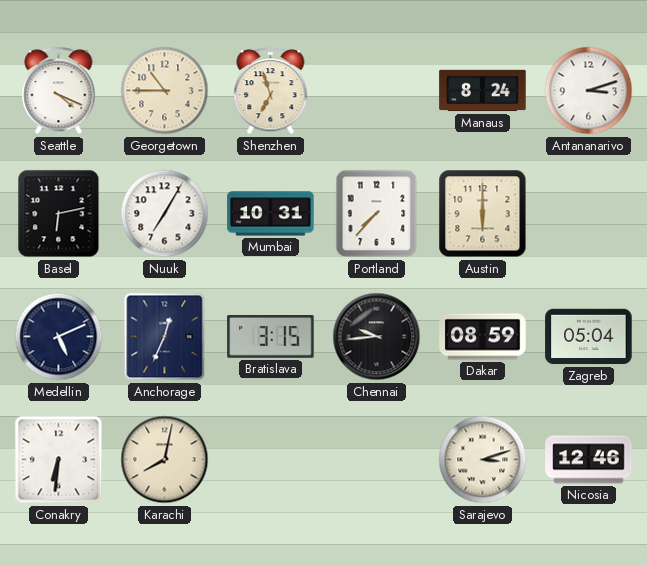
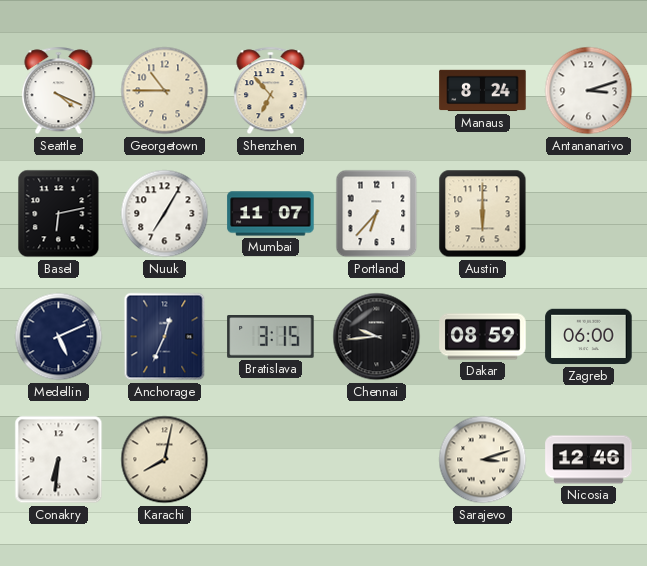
Shenzhen: 6:57 -> 6:53 (271, 91)
Mumbai: 10:31 -> 11:07 (271, 214)
Portland: 7:37 -> 6:37 (377, 214)
Zagreb: 05:04 -> 06:00 (589, 337)
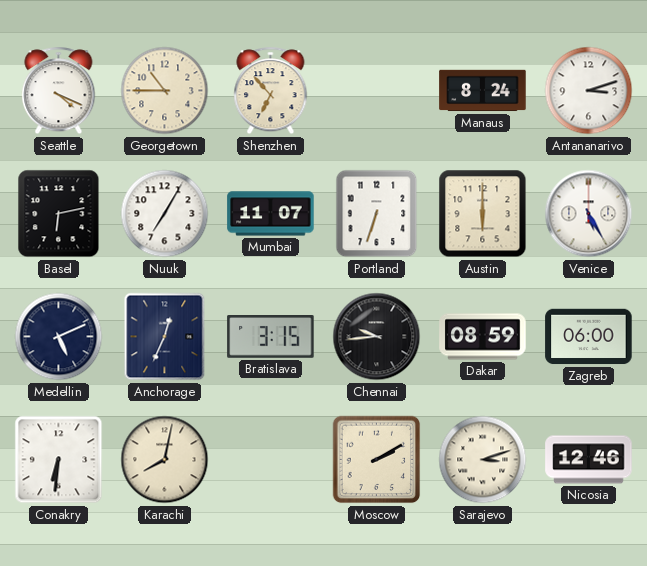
Portland: 6:37 -> 6:33 (377, 214)
Venice: none -> 5:25 (589, 214)
Moscow: none -> 2:10 (377, 460)
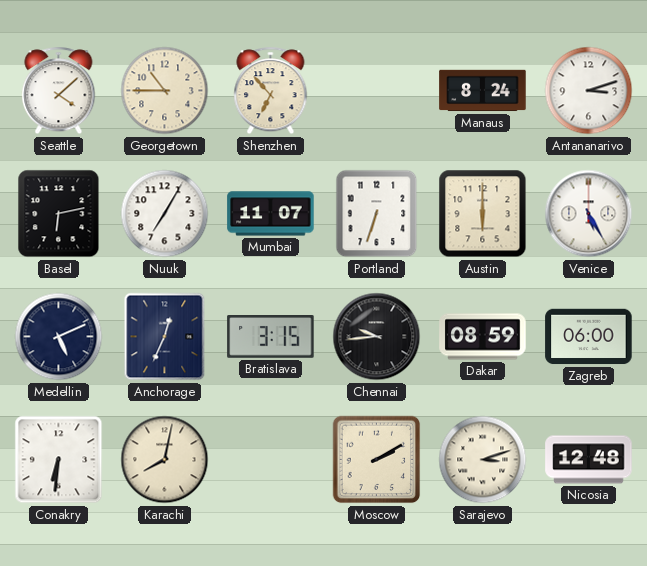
Seattle: 4:19 -> 4:08 (59, 91)
Nicosia: 12:46 -> 12:48 (589, 460)
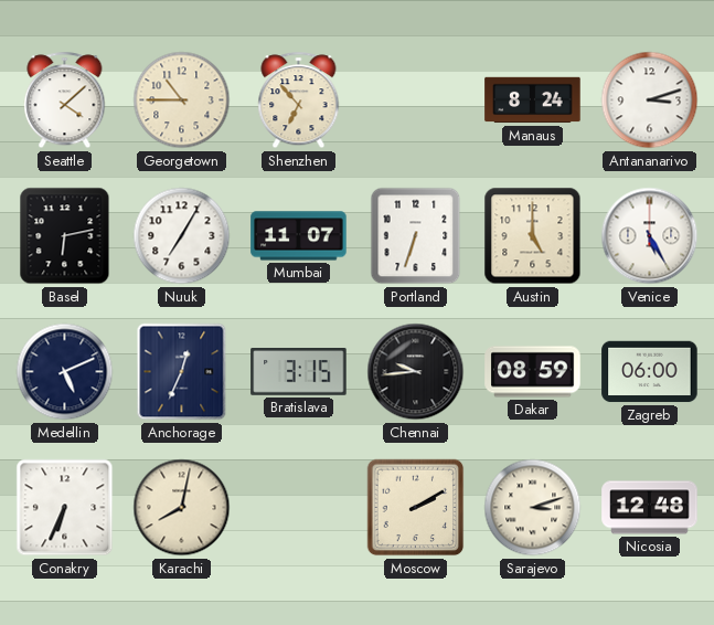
Austin: 6:00 -> 5:00 (533, 236)
Conakry: 6:31 -> 6:34 (65, 508)
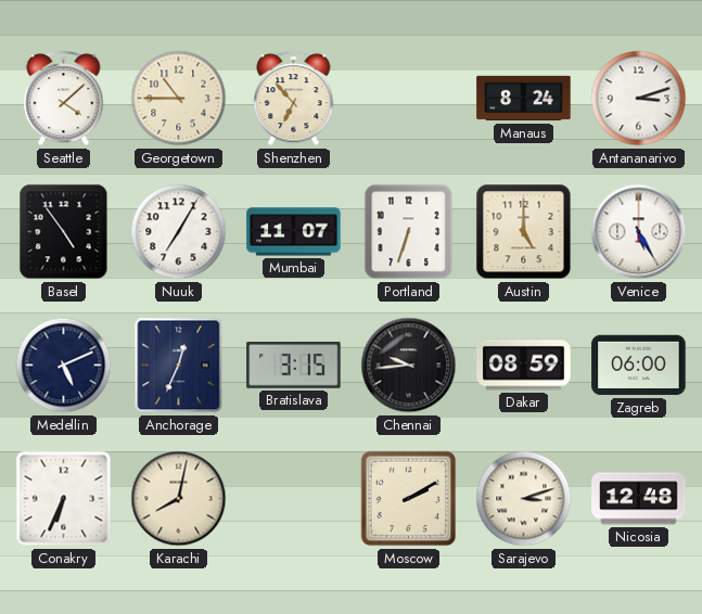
Basel: 6:13 -> 4:54 (64, 232)
